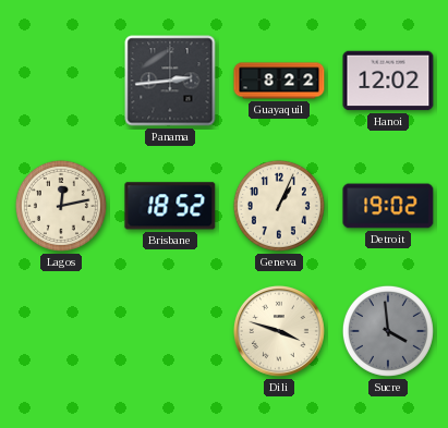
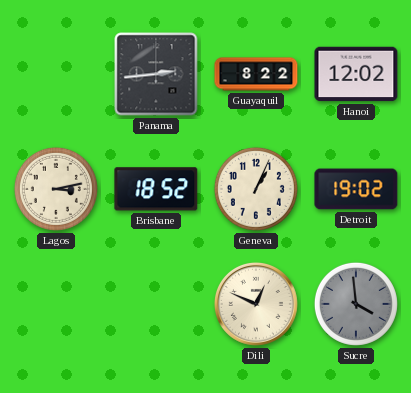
Lagos: 12:13 -> 3:13 (56, 189)
Dili: 3:48 -> 12:49 (256, 304)
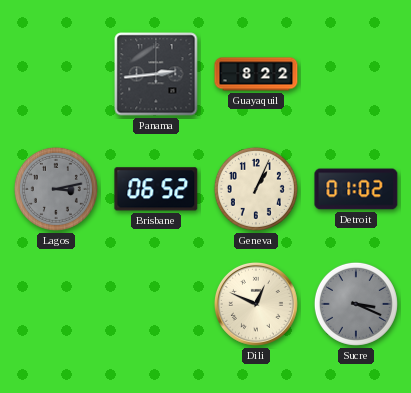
Hanoi: 12:02 -> none (356, 74)
Lagos dial: cream -> grey (56, 189)
Brisbane: 18:52 -> 06:52 (156, 189)
Detroit: 19:02 -> 01:02 (356, 189)
Sucre: 3:59 -> 3:19 (356, 304)
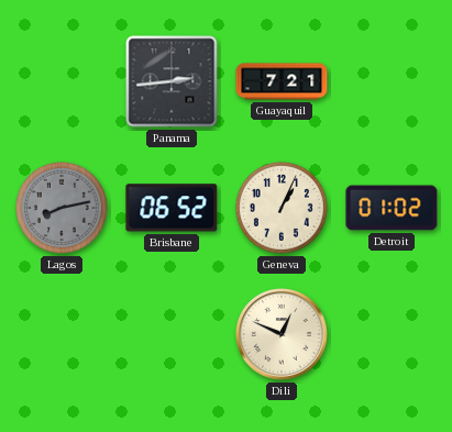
Guayaquil: 8:22 -> 7:21 (282, 81)
Lagos: 3:13 -> 8:13 (62, 208)
Sucre: 3:19 -> none (356, 304)
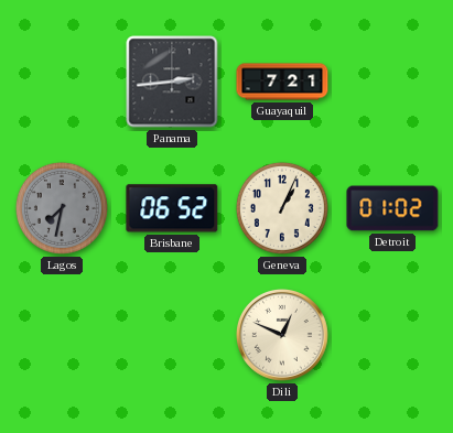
Lagos: 8:13 -> 7:32 (62, 208)
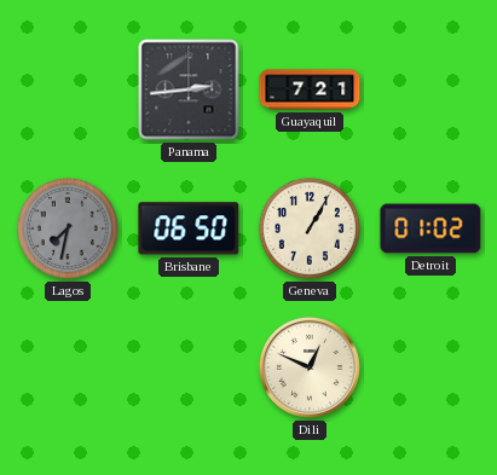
Brisbane: 06:52 -> 06:50 (189, 228)
Geneva: 1:04 -> 1:05 (310, 228)
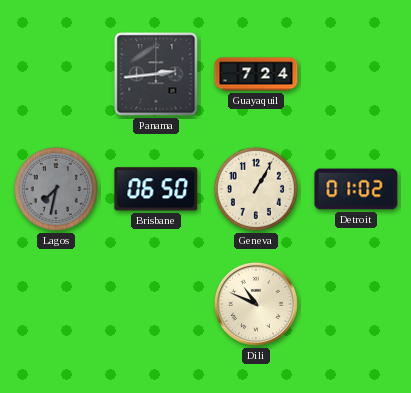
Guayaquil: 7:21 -> 7:24 (256, 74)
Dili: 12:49 -> 10:49 (256, 304)
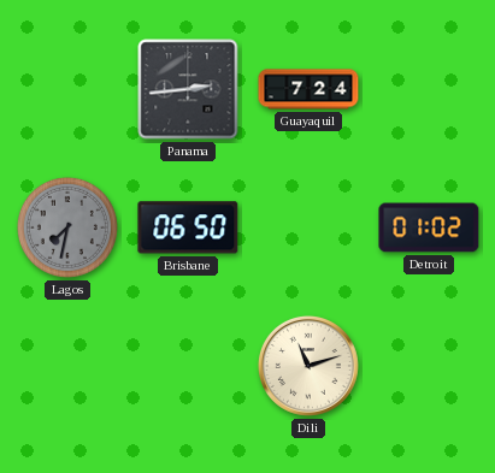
Geneva: 1:05 -> none (256, 189)
Dili: 10:49 -> 11:12 (308, 366)
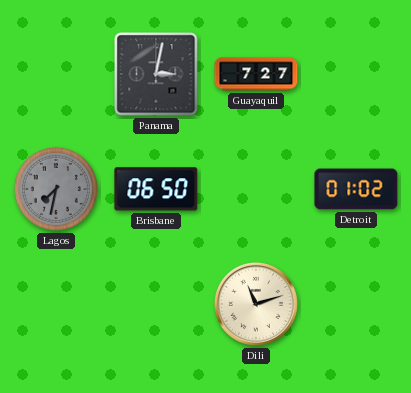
Panama: 2:44 -> 3:02 (156, 74)
Guayaquil: 7:24 -> 7:27 (256, 74)
